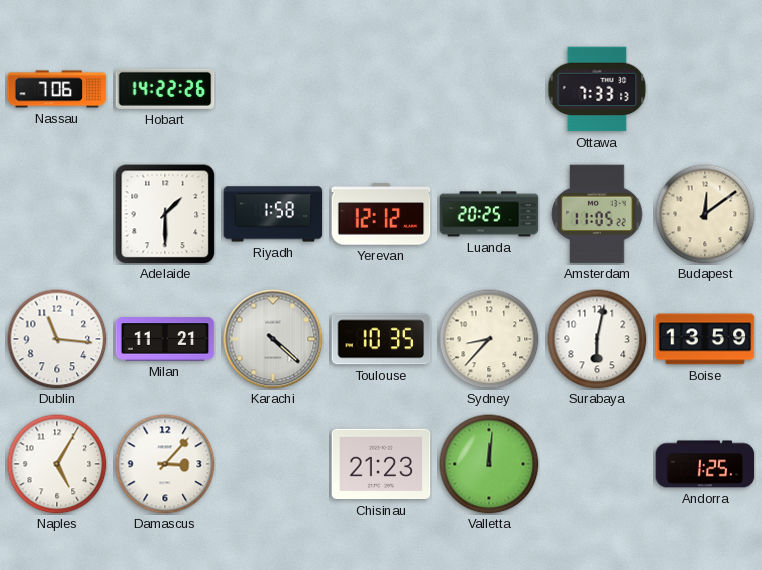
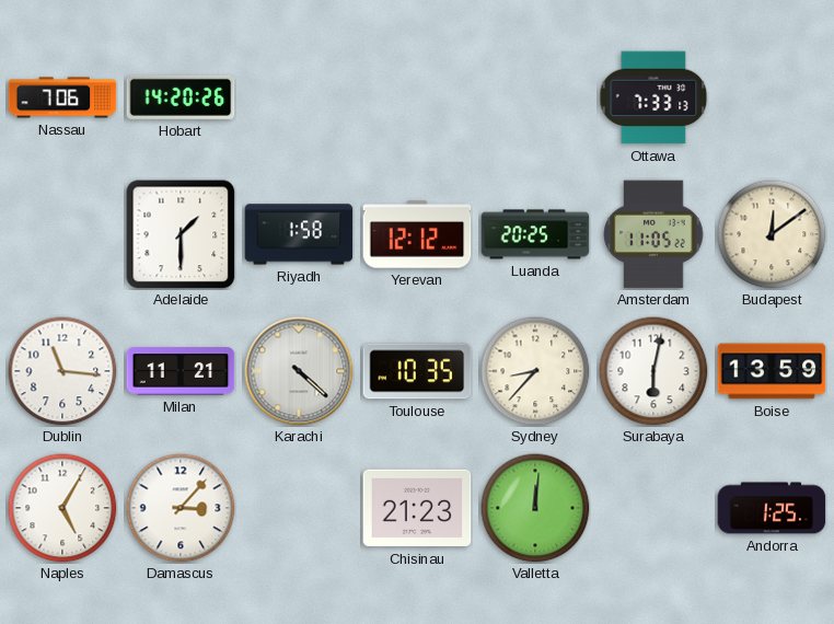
Hobart: 14:22 -> 14:20 (181, 97)
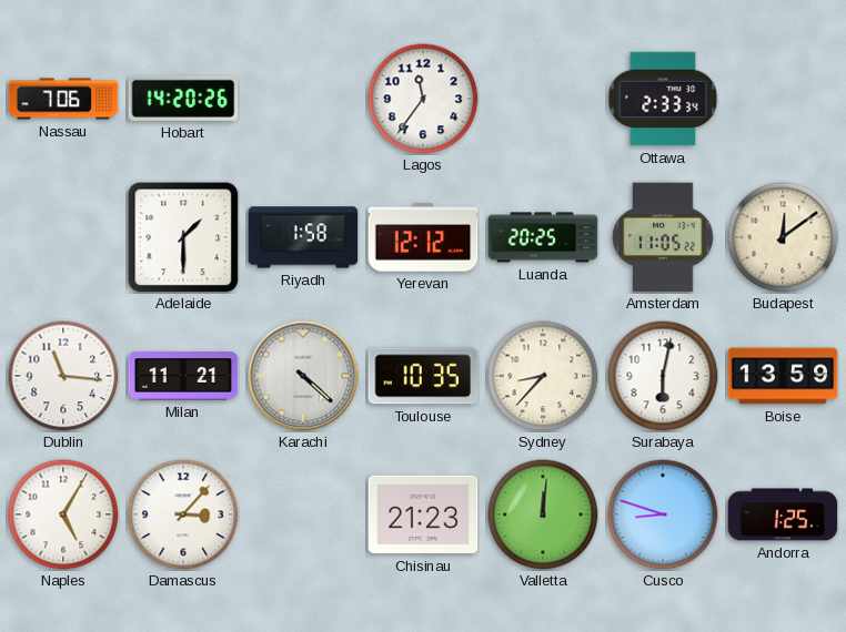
Lagos: none -> 11:36 (423, 99)
Ottawa: 7:33 -> 2:33 (663, 99)
Cusco: none -> 8:48 (663, 514)
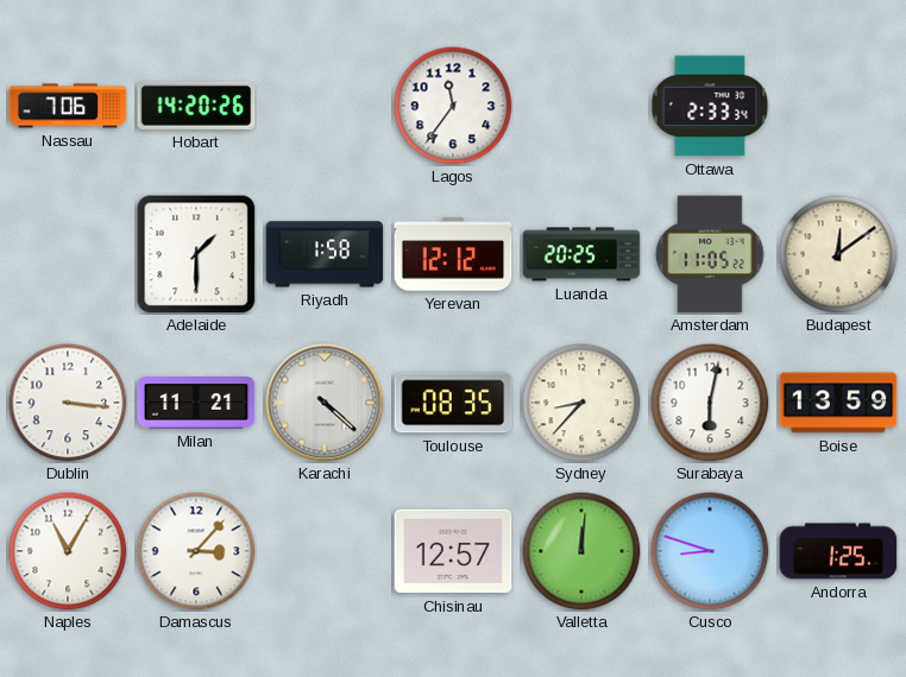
Dublin: 11:16 -> 3:16 (68, 403)
Toulouse: 10:35 -> 08:35 (453, 403)
Naples: 5:05 -> 11:05 (68, 551)
Chisinau: 21:23 -> 12:57 (453, 551)
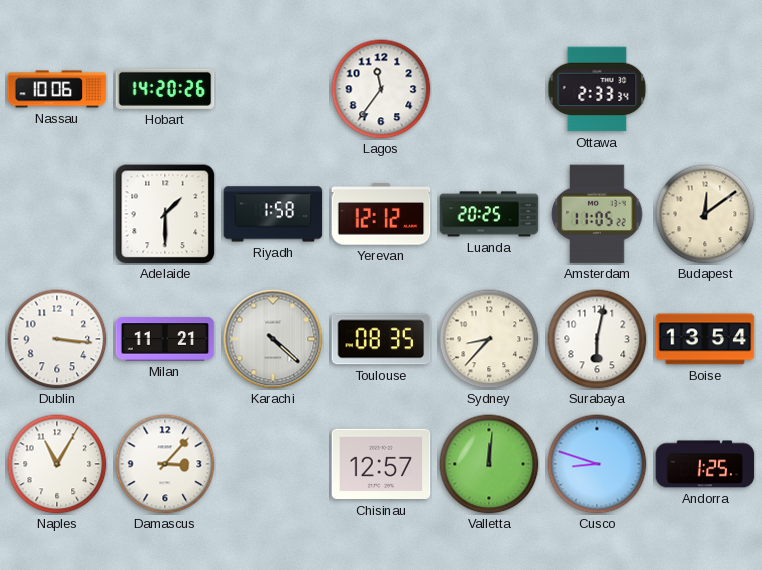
Nassau: 7:06 -> 10:06 (57, 89)
Boise: 13:59 -> 13:54 (705, 339)
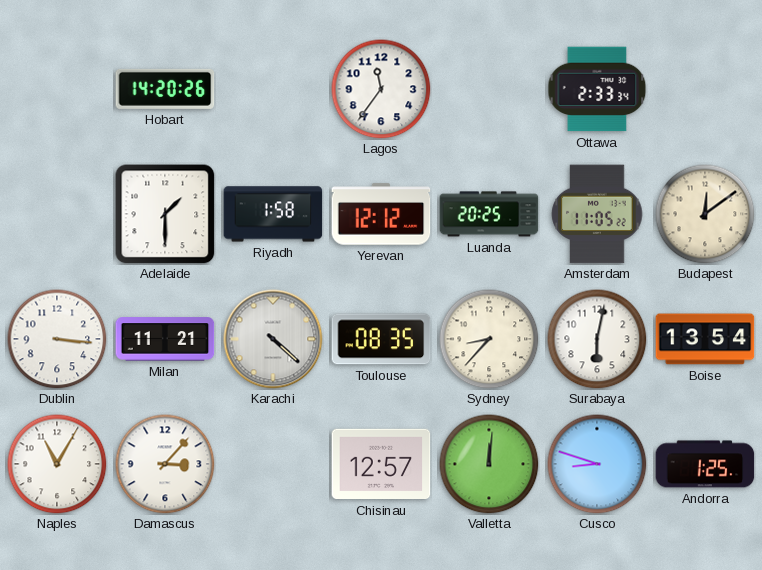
Nassau: 10:06 -> none (57, 89)
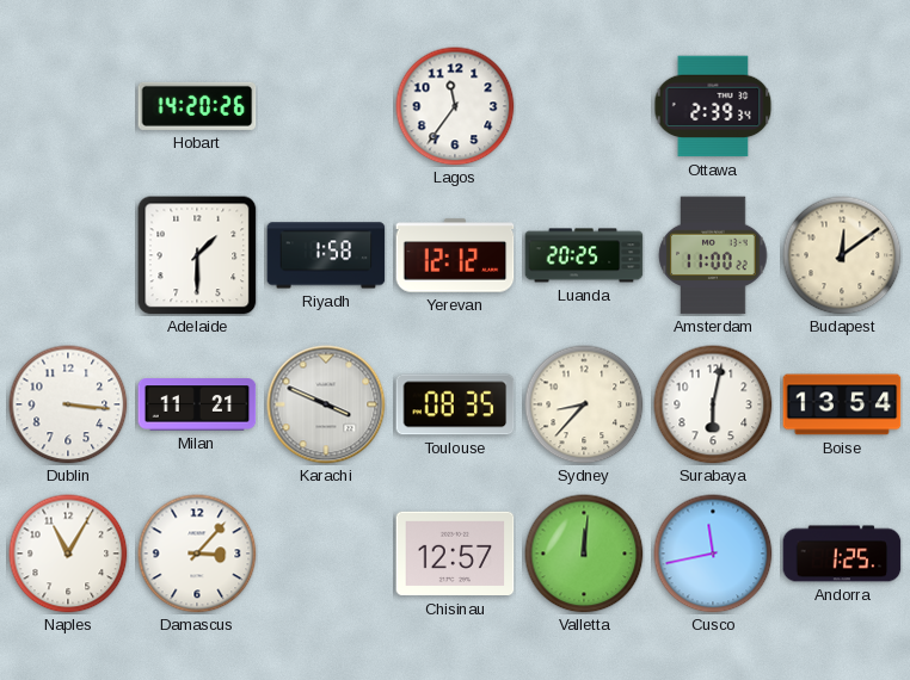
Ottawa: 2:33 -> 2:39 (713, 106)
Amsterdam: 11:05 -> 11:00 (713, 255)
Karachi: 4:22 -> 3:49 (326, 404)
Cusco: 8:48 -> 11:43 (713, 554)
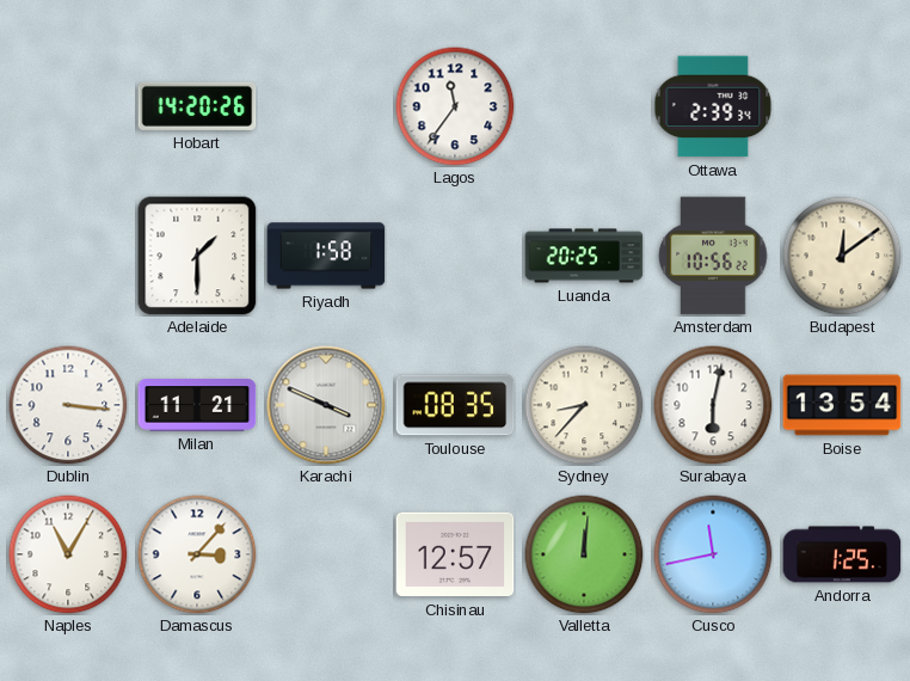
Yerevan: 12:12 -> none (455, 255)
Amsterdam: 11:00 -> 10:56 (713, 256)
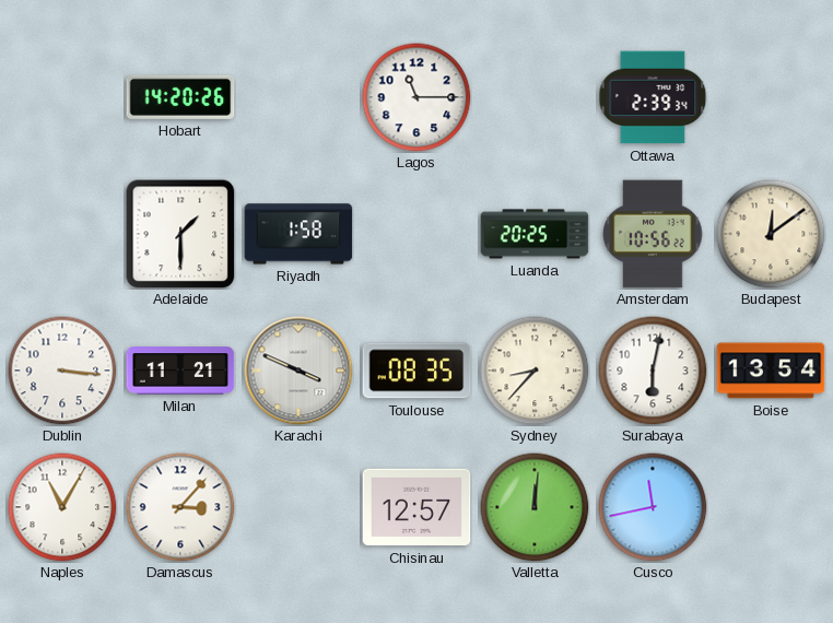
Lagos: 11:36 -> 11:15 (416, 97)
Andorra: 1:25 -> none (842, 554)
